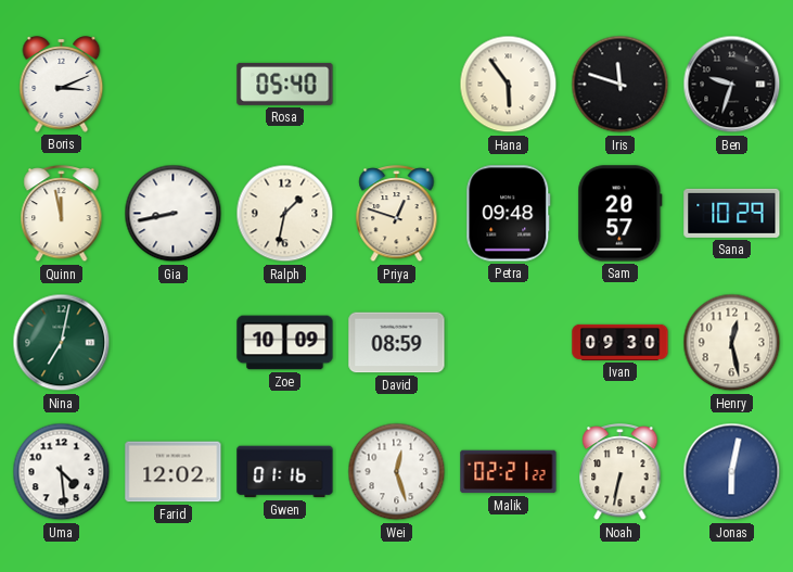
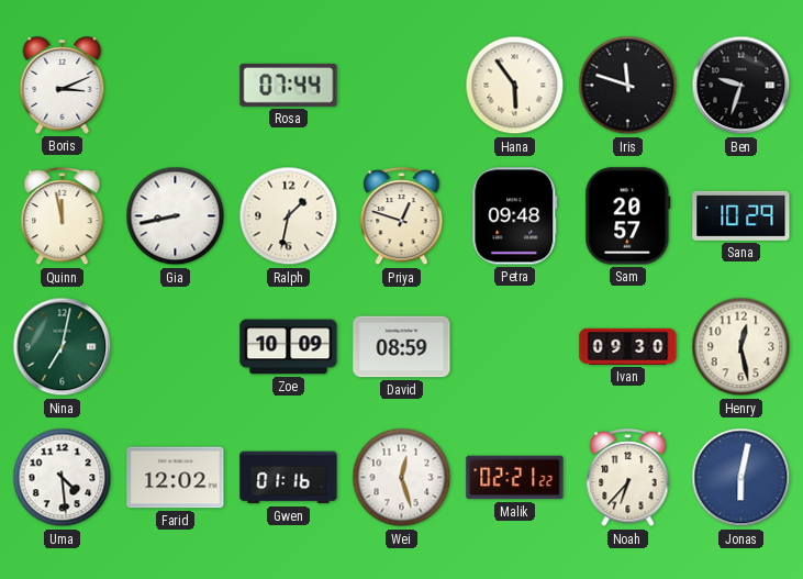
Rosa: 05:40 -> 07:44 (289, 85)
Noah: 6:32 -> 6:37 (628, 478)
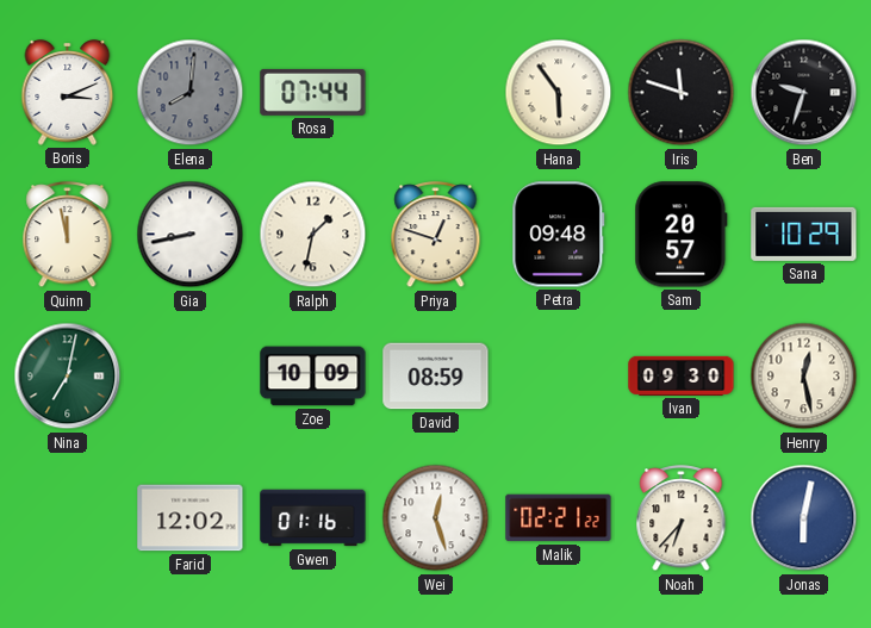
Elena: none -> 8:01 (191, 93)
Uma: 4:29 -> none (63, 478)
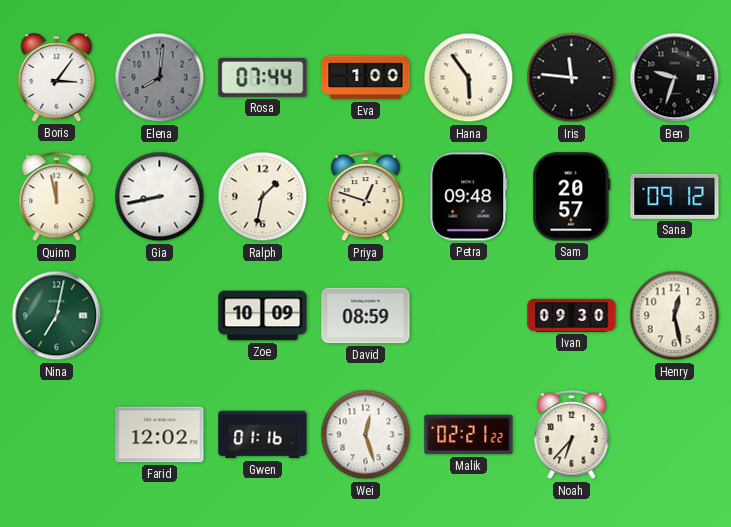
Boris: 3:11 -> 3:06 (57, 78)
Eva: none -> 1:00 (366, 78)
Iris: 11:48 -> 11:46 (572, 78)
Sana: 10:29 -> 09:12 (675, 196)
Jonas: 6:02 -> none (804, 518)
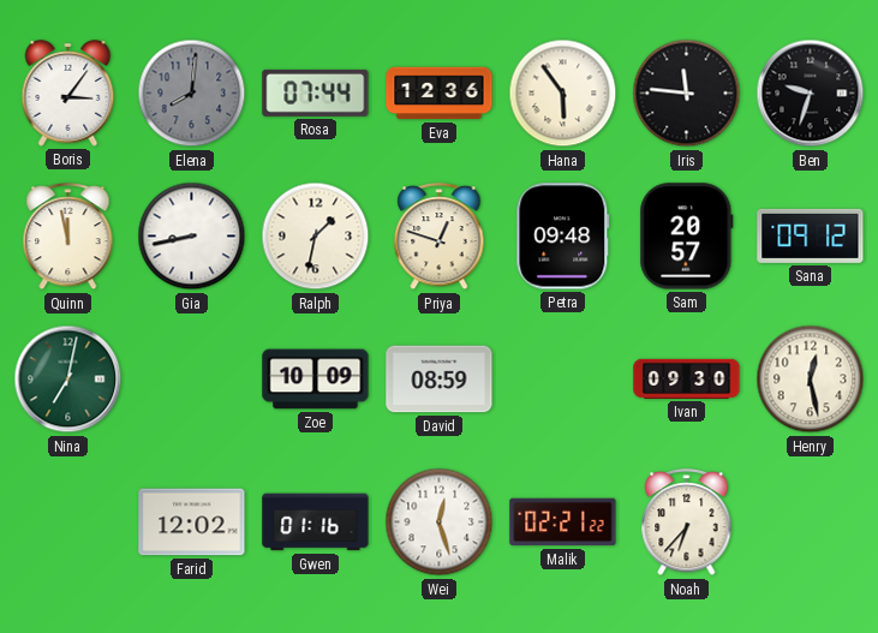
Eva: 1:00 -> 12:36 (440, 94)
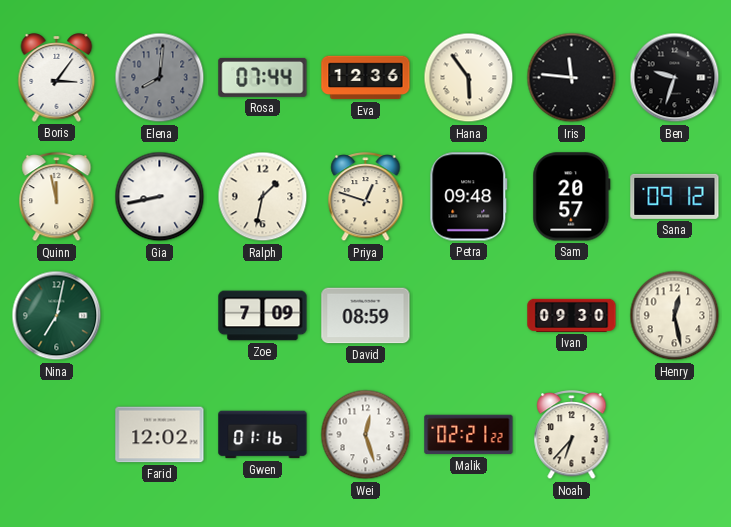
Zoe: 10:09 -> 7:09 (263, 316)
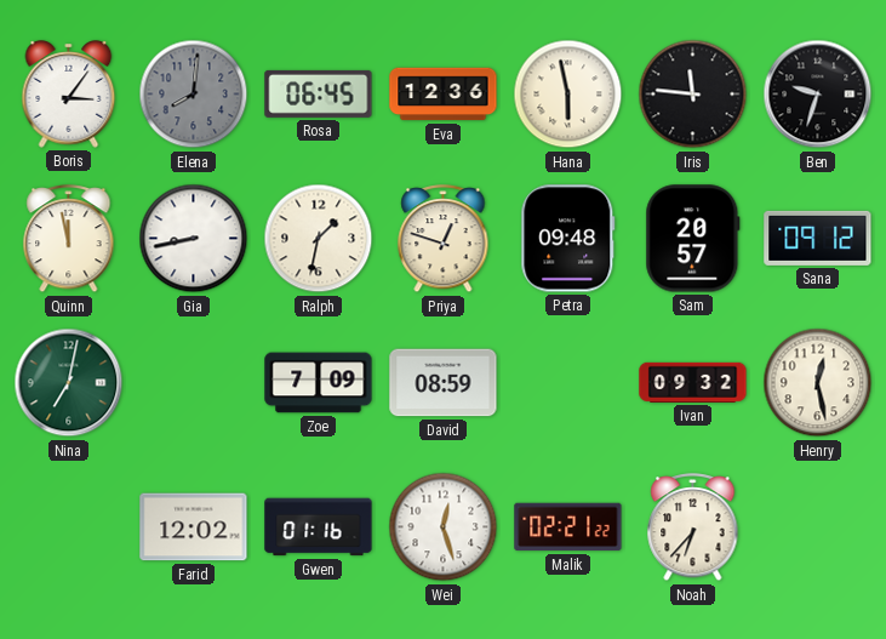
Rosa: 07:44 -> 06:45 (319, 93)
Hana: 5:54 -> 5:58 (568, 95)
Ivan: 09:30 -> 09:32 (693, 382)
